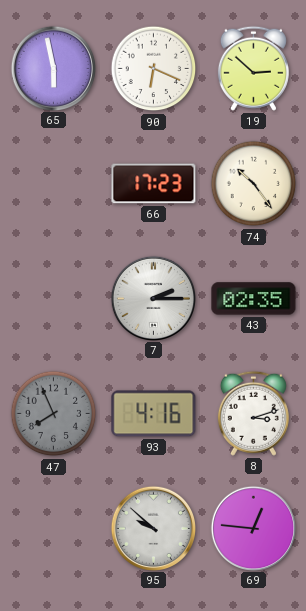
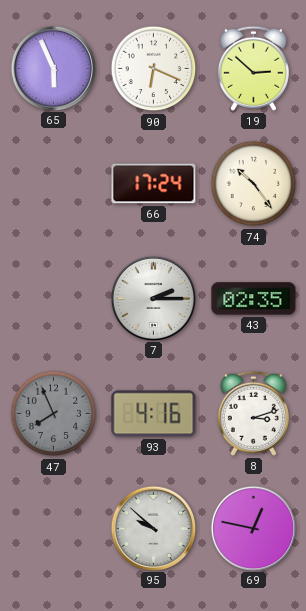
65: 5:58 -> 5:56 (53, 68)
66: 17:23 -> 17:24 (154, 184)
69: 12:46 -> 12:47 (253, 528)
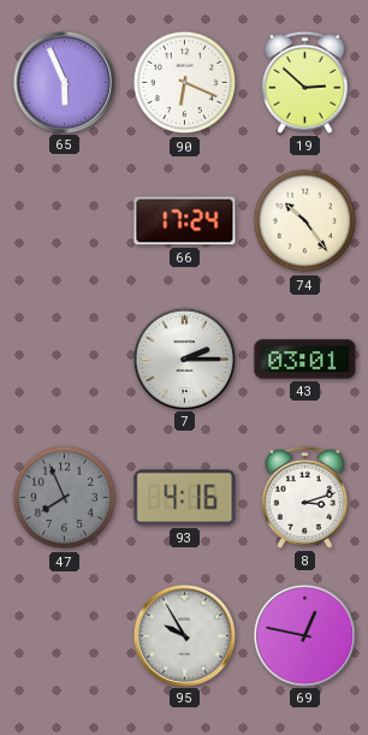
43: 02:35 -> 03:01 (305, 360)
95: 9:52 -> 9:55 (184, 635)
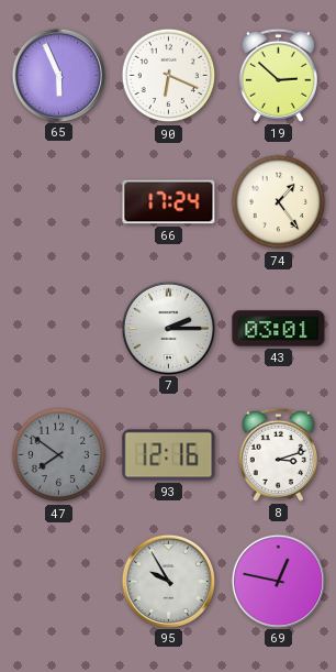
74: 10:24 -> 1:24 (279, 202)
47: 7:56 -> 7:51 (59, 455)
93: 4:16 -> 12:16 (169, 455)
